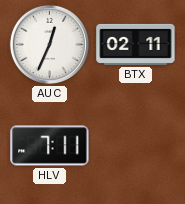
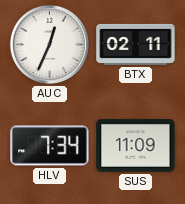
HLV: 7:11 -> 7:34 (50, 146)
SUS: none -> 11:09 (136, 146)
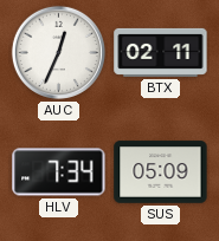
SUS: 11:09 -> 05:09 (161, 172)
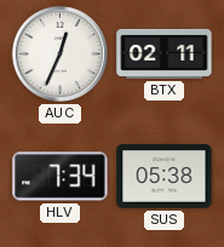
SUS: 05:09 -> 05:38 (165, 177)
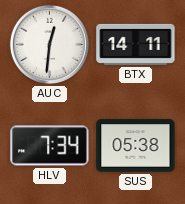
AUC: 12:34 -> 12:31 (49, 44)
BTX: 02:11 -> 14:11 (136, 44)
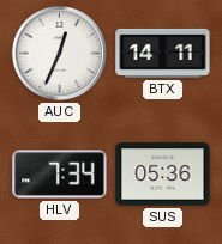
AUC: 12:31 -> 12:34 (59, 53)
SUS: 05:38 -> 05:36 (163, 175)
